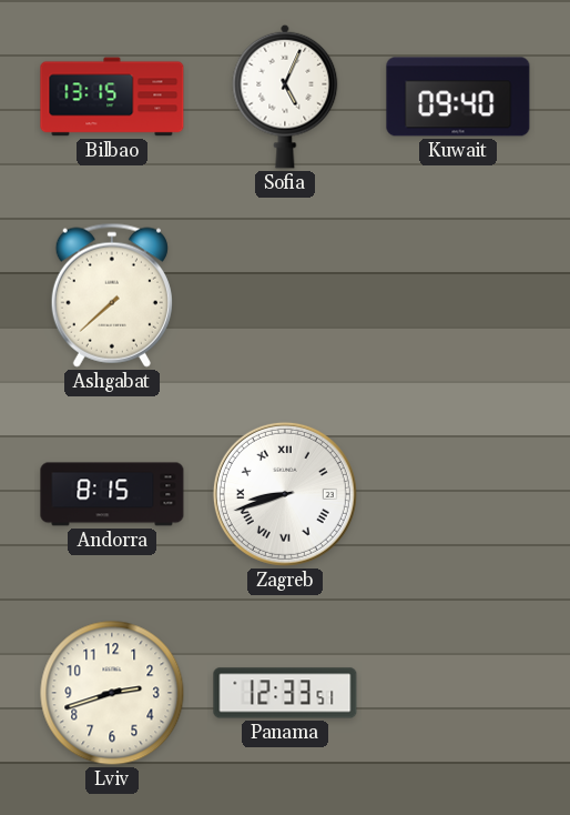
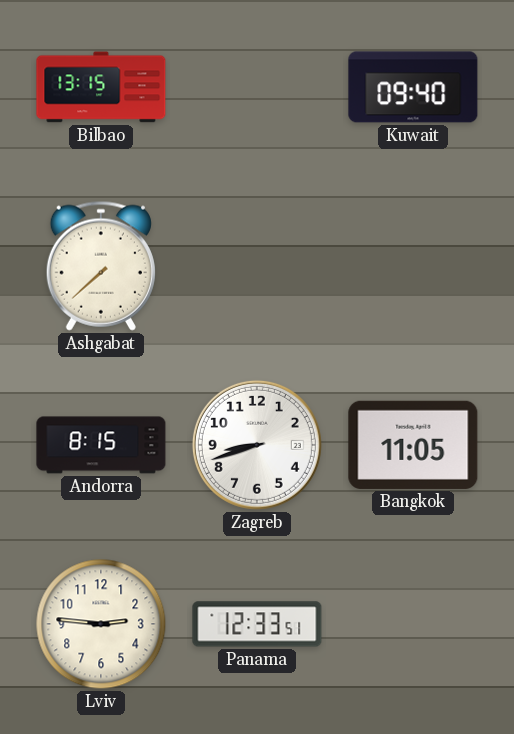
Sofia: 5:04 -> none (285, 97)
Zagreb numerals: Roman -> Arabic (257, 445)
Bangkok: none -> 11:05 (413, 445)
Lviv: 2:42 -> 2:46 (101, 624)
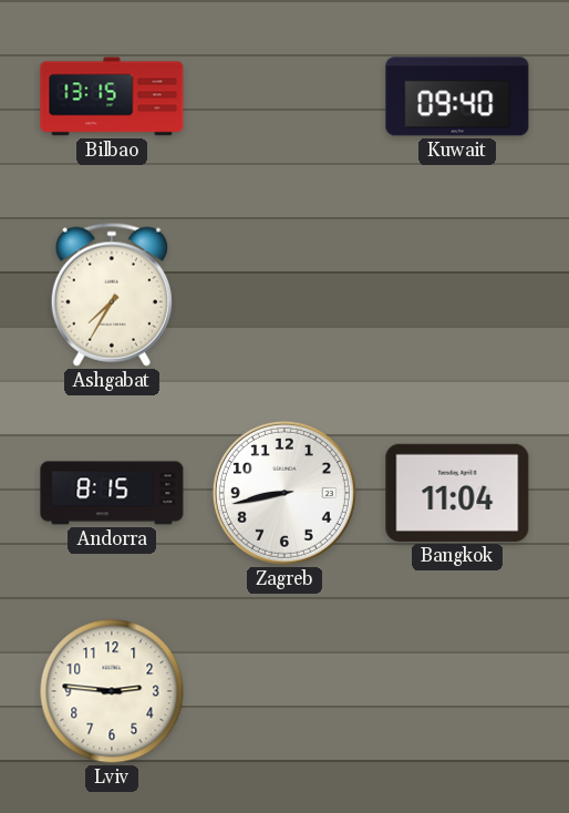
Ashgabat: 7:38 -> 7:35 (112, 295)
Zagreb: 8:42 -> 8:43 (284, 493)
Bangkok: 11:05 -> 11:04 (457, 493)
Panama: 12:33 -> none (257, 624)
